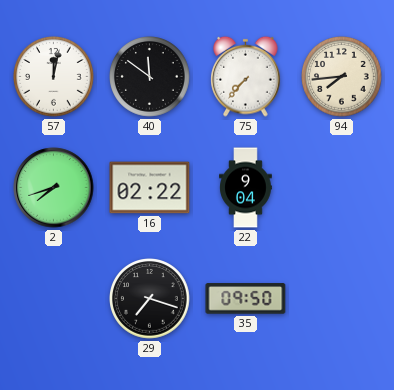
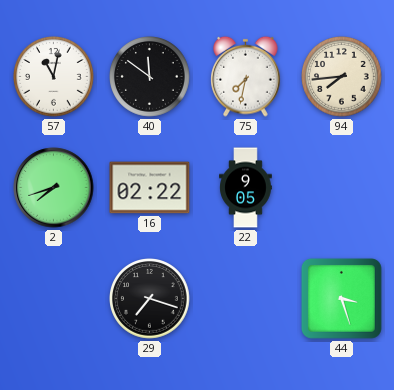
57: 12:02 -> 11:02 (54, 77)
75: 7:37 -> 7:32 (246, 76)
22: 9:04 -> 9:05 (246, 188)
35: 09:50 -> none (246, 299)
44: none -> 3:27 (341, 298)
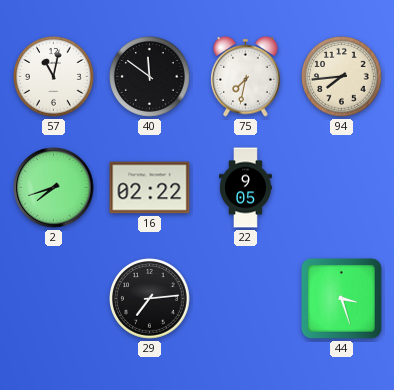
29: 7:18 -> 7:14 (150, 299)
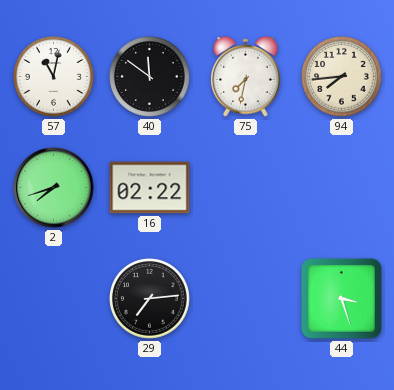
22: 9:05 -> none (246, 188)
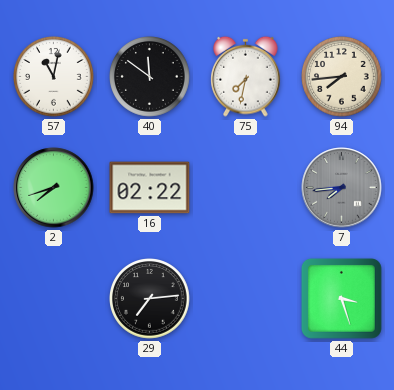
7: none -> 7:44 (342, 188)
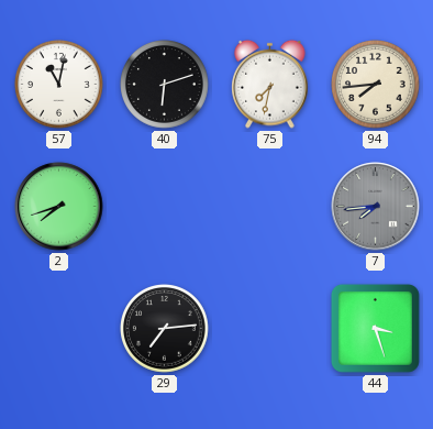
40: 11:51 -> 6:12 (165, 85)
16: 02:22 -> none (150, 188)
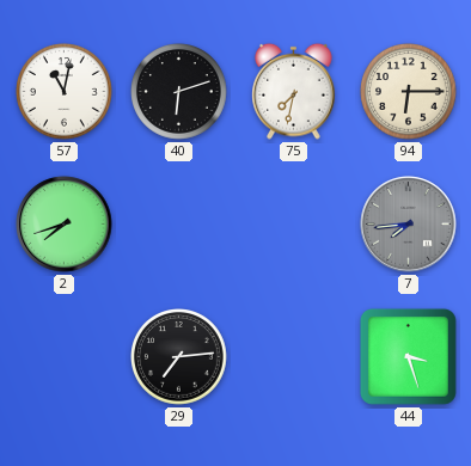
94: 7:44 -> 6:15 (409, 92)
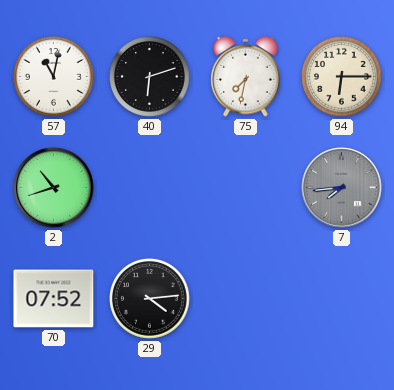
2: 7:42 -> 10:42 (54, 188)
70: none -> 07:52 (54, 299)
29: 7:14 -> 4:14 (150, 299)
44: 3:27 -> none (408, 356)
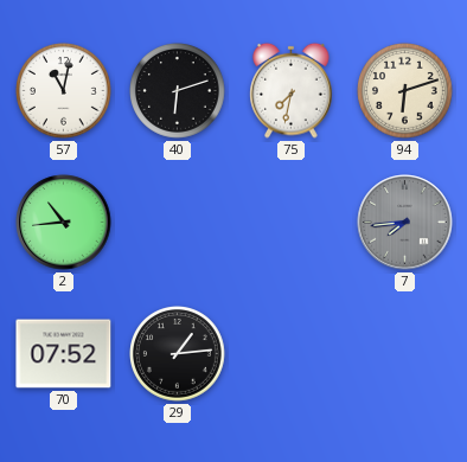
94: 6:15 -> 6:12 (405, 91)
2: 10:42 -> 10:44 (64, 223)
29: 4:14 -> 1:14 (178, 354)
